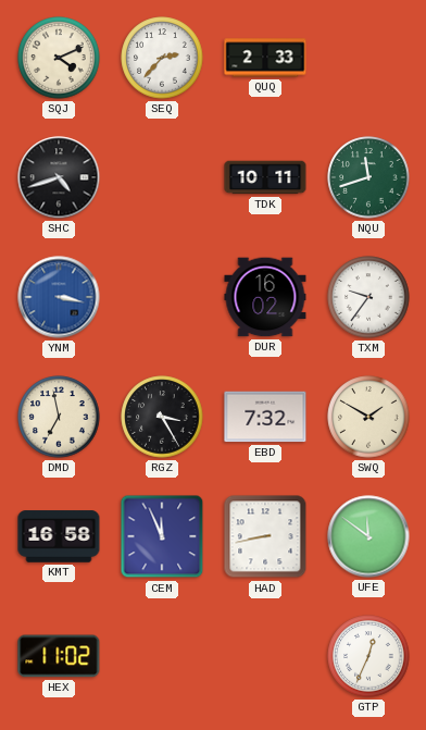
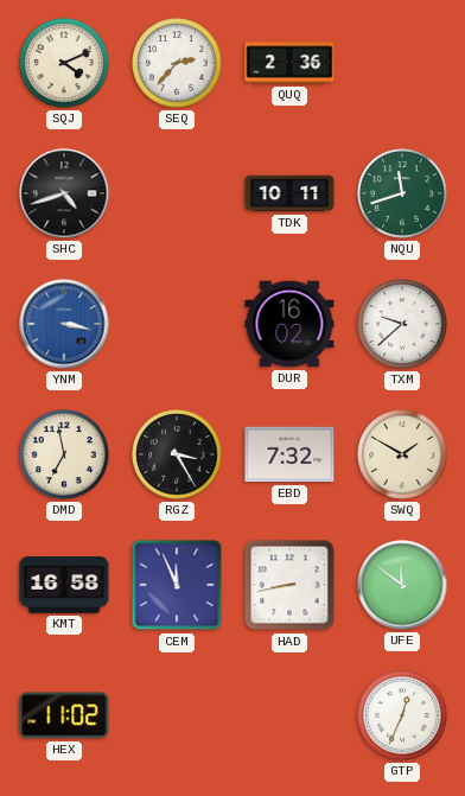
QUQ: 2:33 -> 2:36 (289, 63)
TXM: 9:36 -> 9:38 (402, 324)
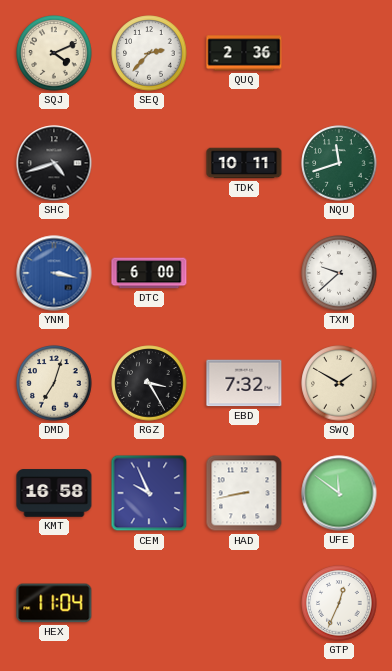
DTC: none -> 6:00 (149, 273)
DUR: 16:02 -> none (289, 324)
DMD: 6:58 -> 7:03 (54, 383)
CEM: 11:56 -> 9:56 (149, 493)
HEX: 11:02 -> 11:04 (54, 603)
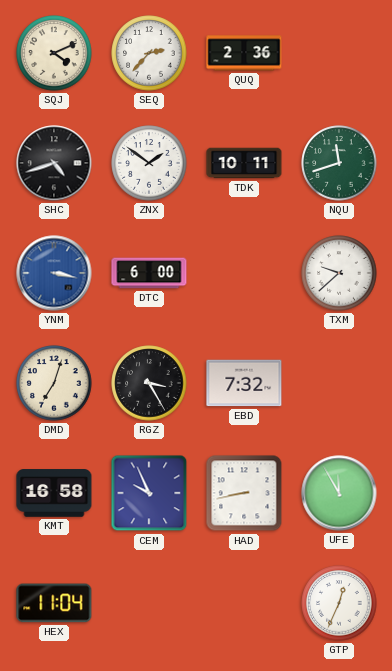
ZNX: none -> 1:51 (149, 163)
SWQ: 1:50 -> none (339, 383)
UFE: 11:51 -> 11:55 (339, 493)
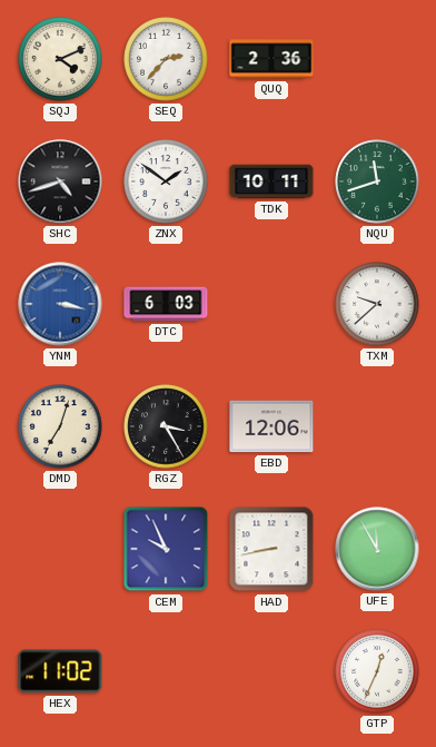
DTC: 6:00 -> 6:03 (166, 304)
EBD: 7:32 -> 12:06 (271, 426)
KMT: 16:58 -> none (54, 493)
HEX: 11:04 -> 11:02 (60, 671)
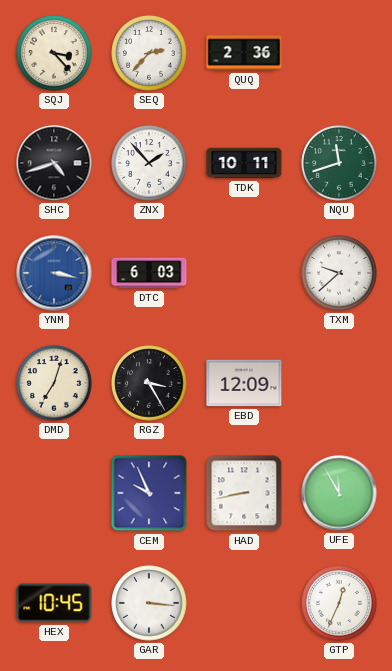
SQJ: 4:11 -> 3:23 (54, 53)
ZNX: 1:51 -> 1:53 (149, 163)
EBD: 12:06 -> 12:09 (244, 383)
HEX: 11:02 -> 10:45 (54, 603)
GAR: none -> 3:16 (149, 603)
